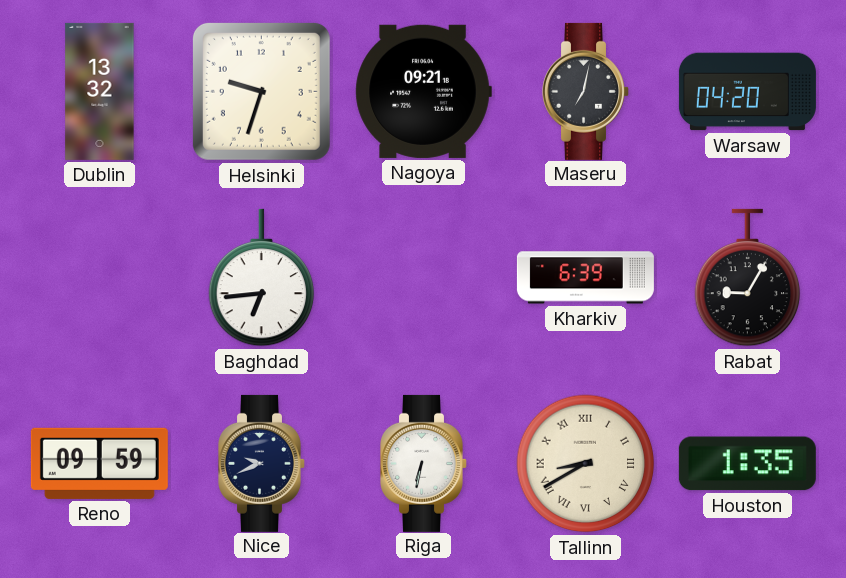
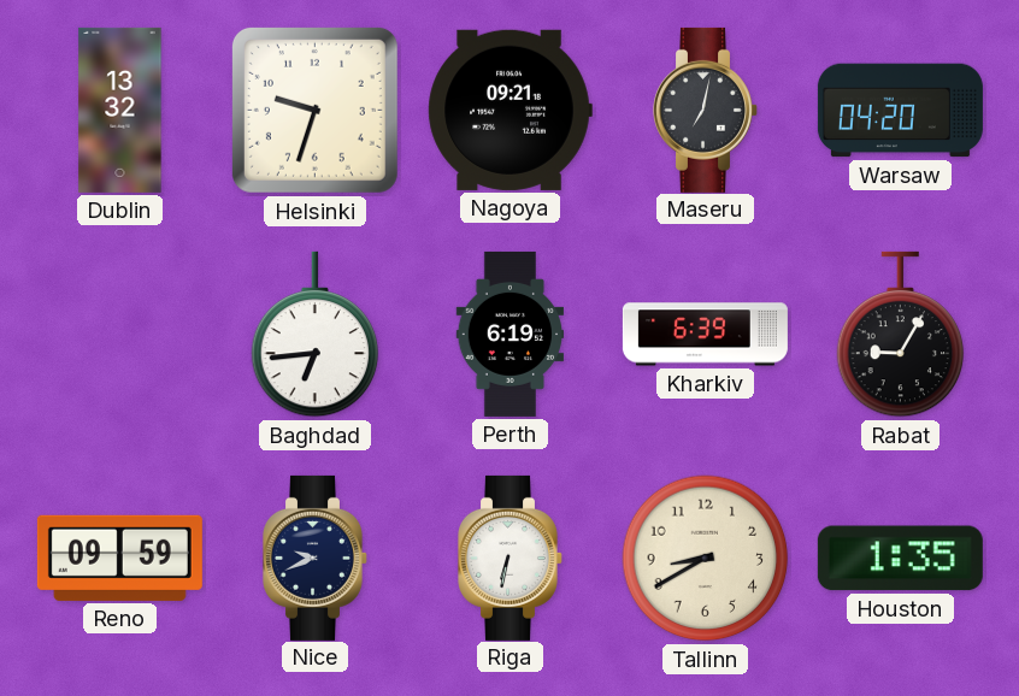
Perth: none -> 6:19 (509, 334)
Tallinn numerals: Roman -> Arabic (706, 559)
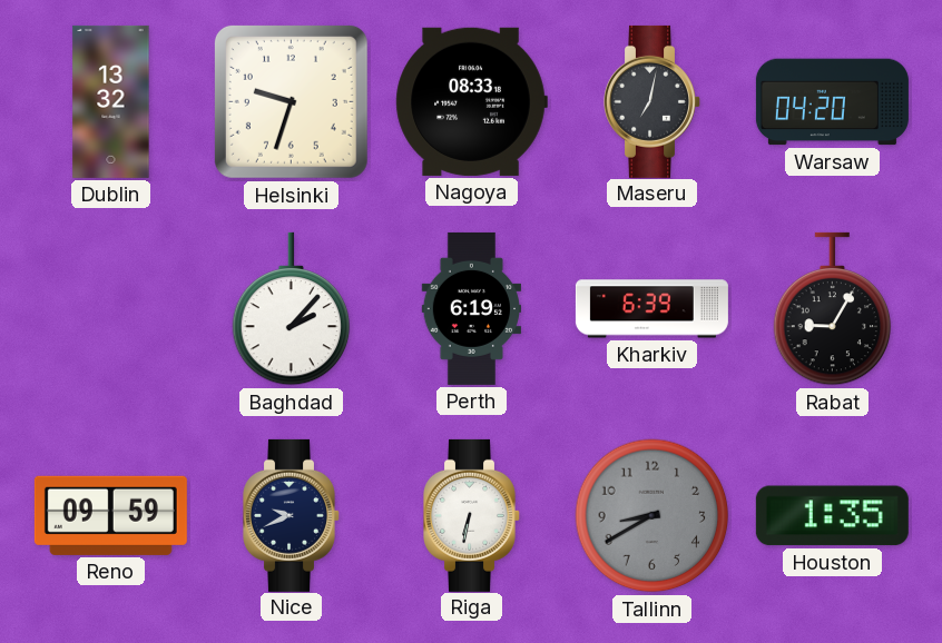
Nagoya: 09:21 -> 08:33 (471, 101)
Baghdad: 6:44 -> 2:07 (292, 309)
Tallinn dial: cream -> grey (652, 516)
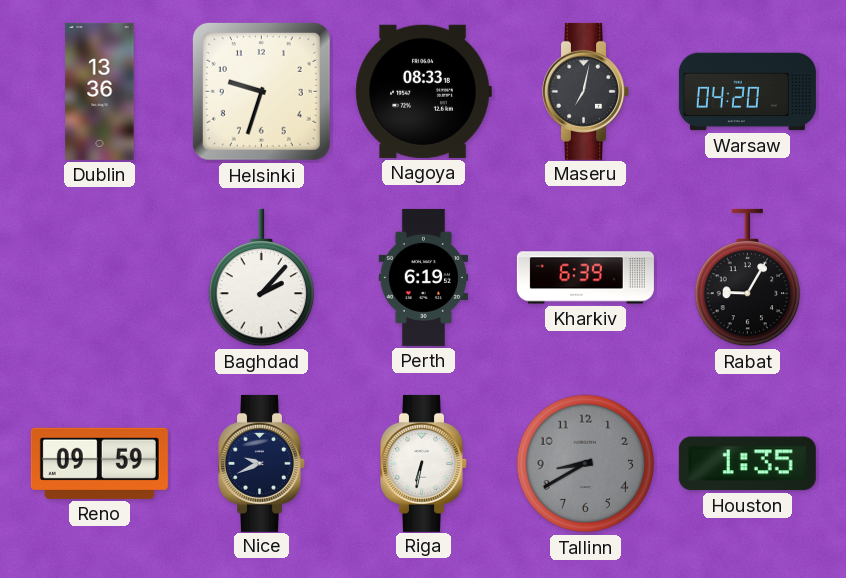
Dublin: 13:32 -> 13:36 (100, 91)
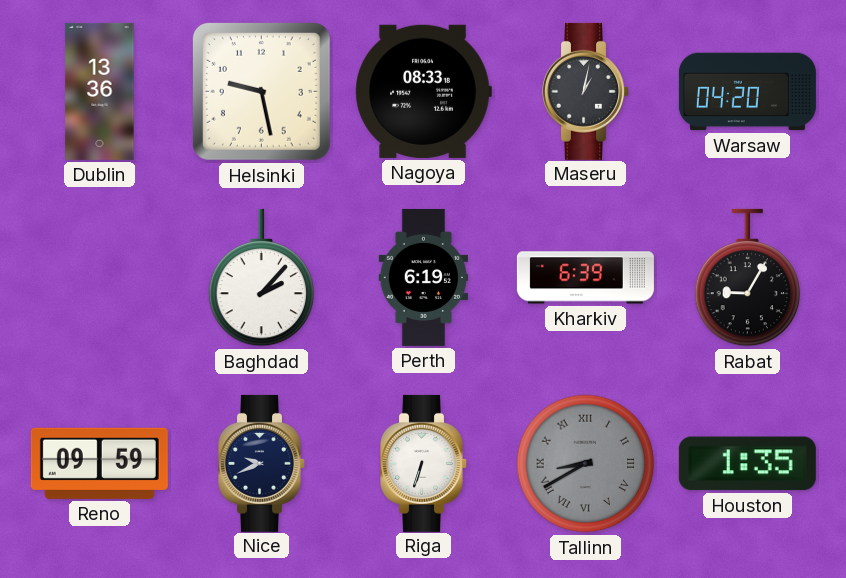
Helsinki: 9:33 -> 9:28 (261, 91)
Maseru: 7:02 -> 1:02 (586, 91)
Riga: 6:32 -> 6:33 (424, 463)
Tallinn numerals: Arabic -> Roman (586, 464)
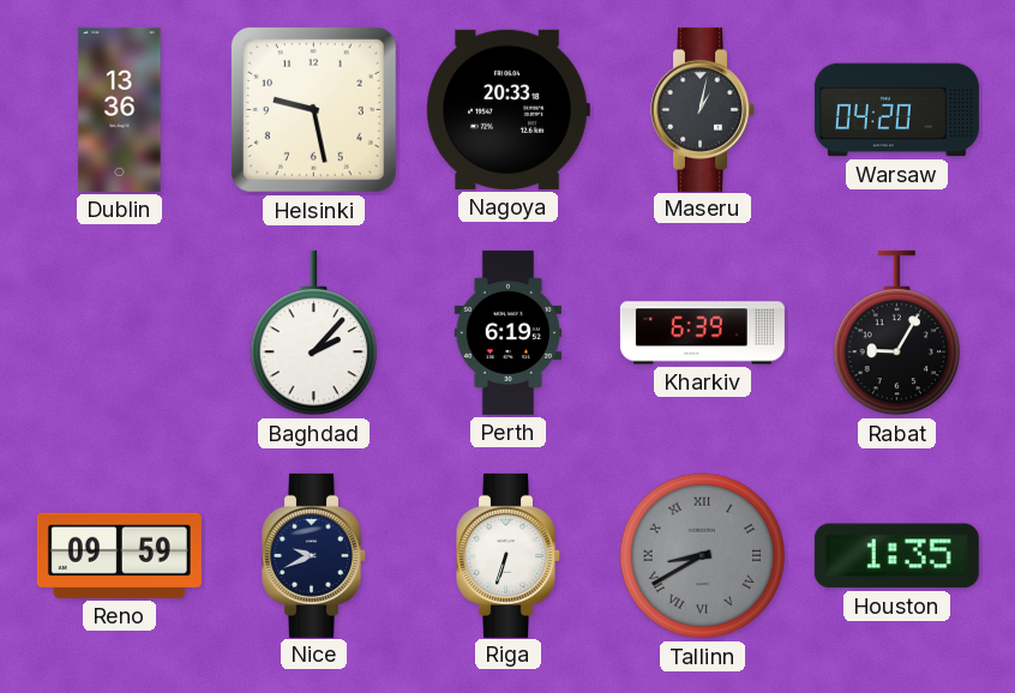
Nagoya: 08:33 -> 20:33 (507, 109)
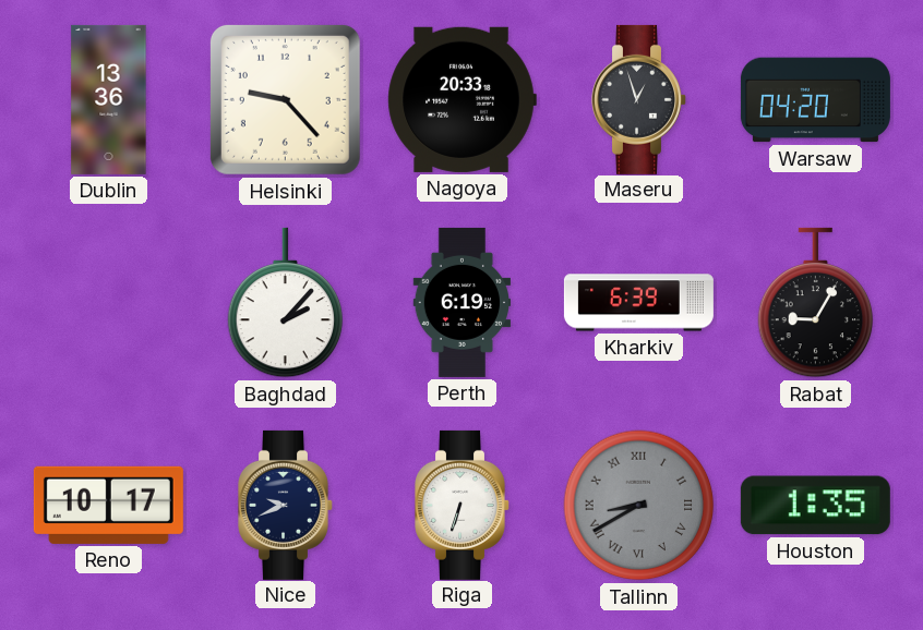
Helsinki: 9:28 -> 9:23 (285, 99)
Maseru: 1:02 -> 12:57 (639, 99)
Reno: 09:59 -> 10:17 (108, 505)
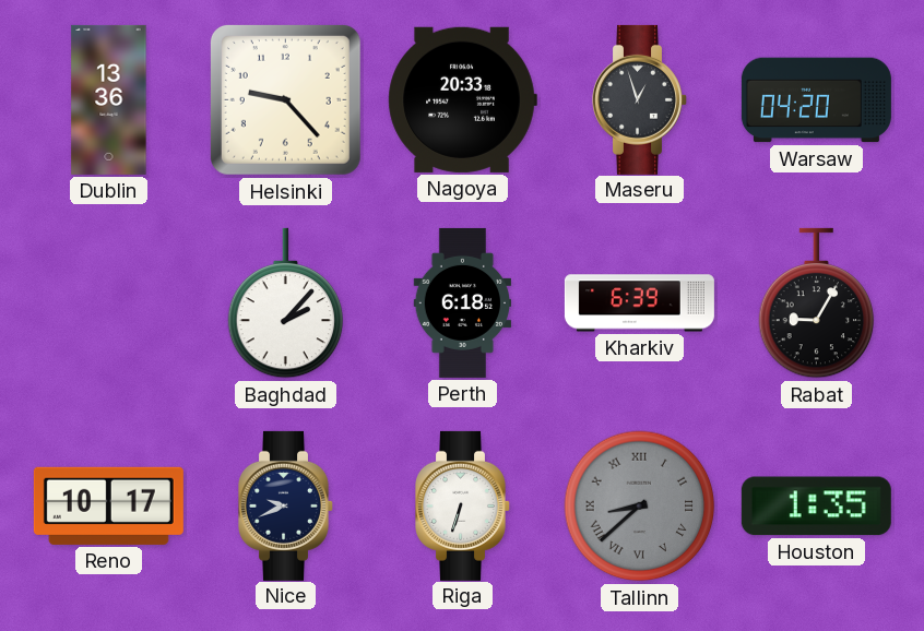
Perth: 6:19 -> 6:18 (462, 302)
Tallinn: 8:40 -> 8:38 (640, 507)
